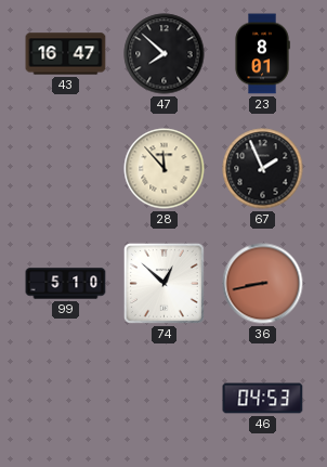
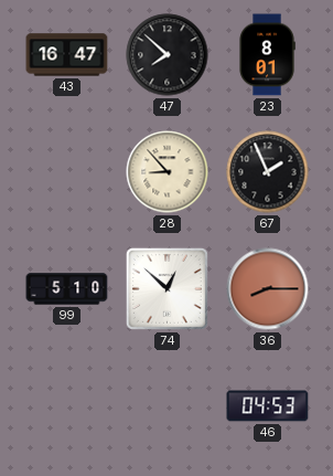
28: 11:53 -> 8:53 (168, 172)
36: 8:43 -> 8:15 (268, 289)
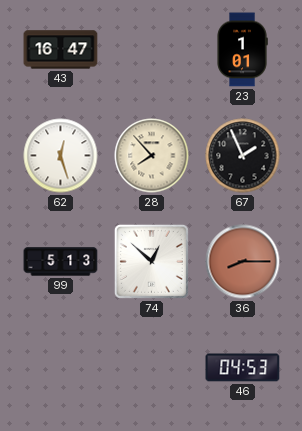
47: 7:52 -> none (168, 55)
23: 8:01 -> 1:01 (242, 50)
62: none -> 12:27 (61, 156)
28: 8:53 -> 7:53 (152, 156)
99: 5:10 -> 5:13 (61, 262)
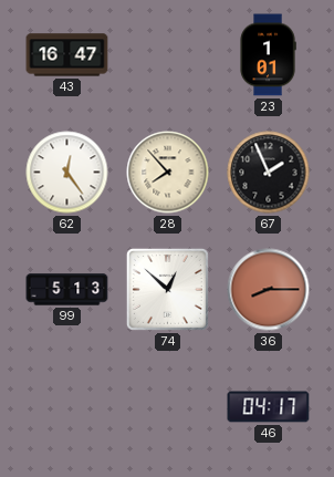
62: 12:27 -> 12:24 (67, 173)
46: 04:53 -> 04:17 (269, 407)
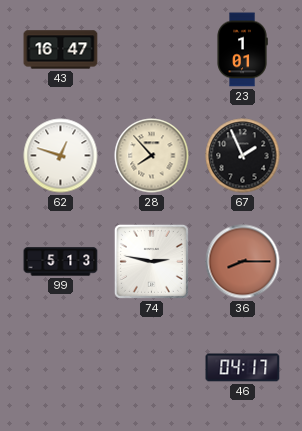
62: 12:24 -> 12:48 (61, 156)
74: 12:52 -> 2:47 (151, 261)
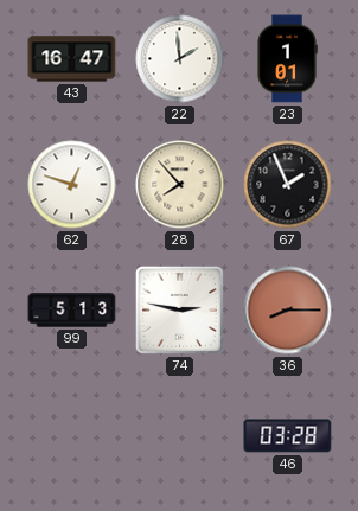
22: none -> 1:59 (180, 59)
46: 04:17 -> 03:28 (288, 436)
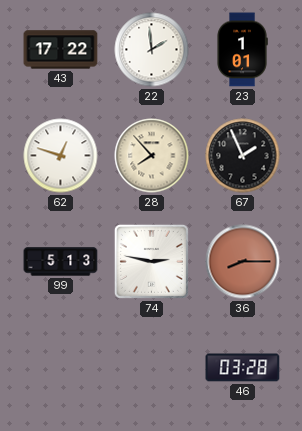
43: 16:47 -> 17:22 (61, 50)
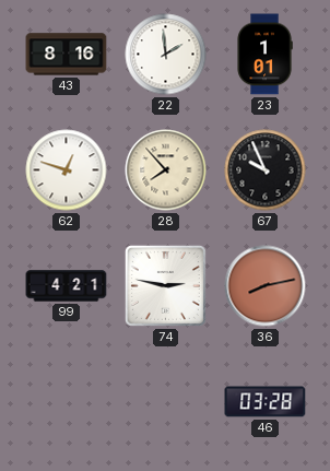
43: 17:22 -> 8:16 (67, 55)
67: 1:56 -> 9:56 (266, 170)
99: 5:13 -> 4:21 (67, 286)
36: 8:15 -> 8:13 (266, 286)
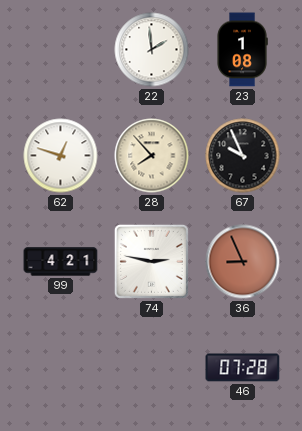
43: 8:16 -> none (67, 55)
23: 1:01 -> 1:08 (242, 50)
36: 8:13 -> 8:56 (243, 262)
46: 03:28 -> 07:28 (243, 368)
